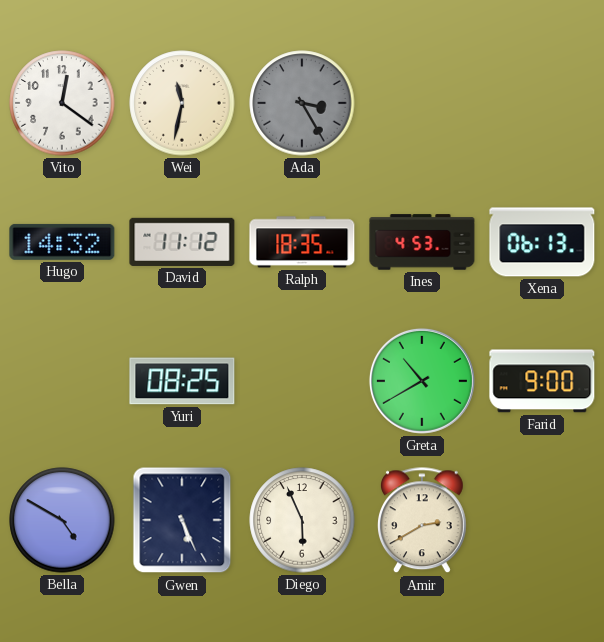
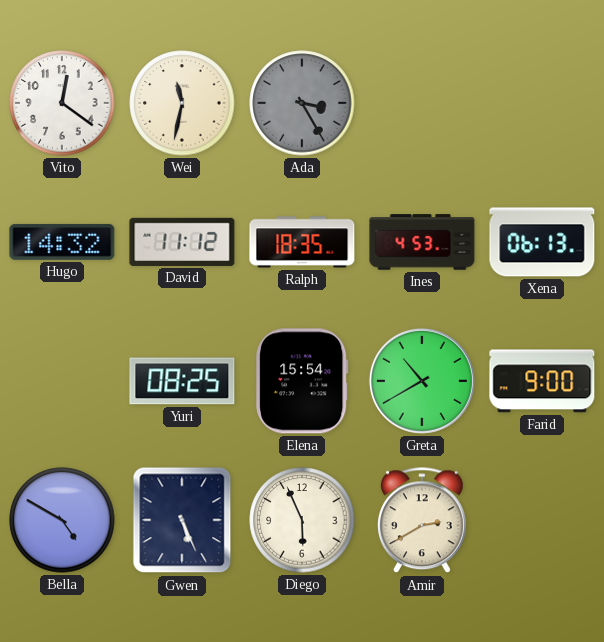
Elena: none -> 15:54 (302, 381)
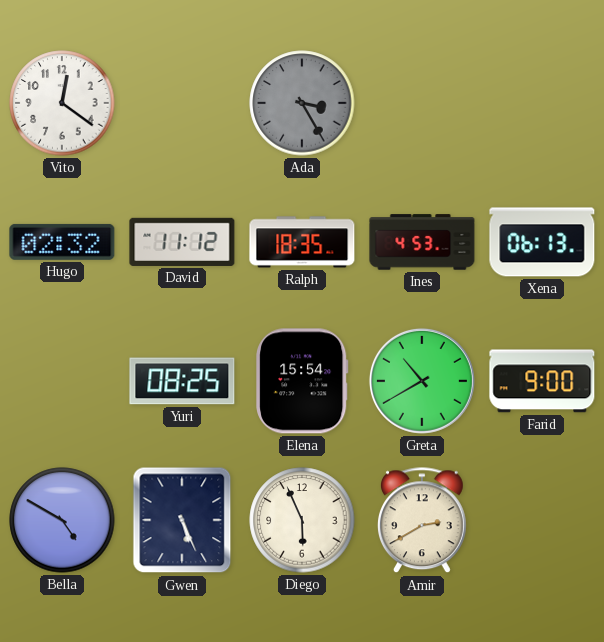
Wei: 11:32 -> none (182, 103)
Hugo: 14:32 -> 02:32 (62, 242)
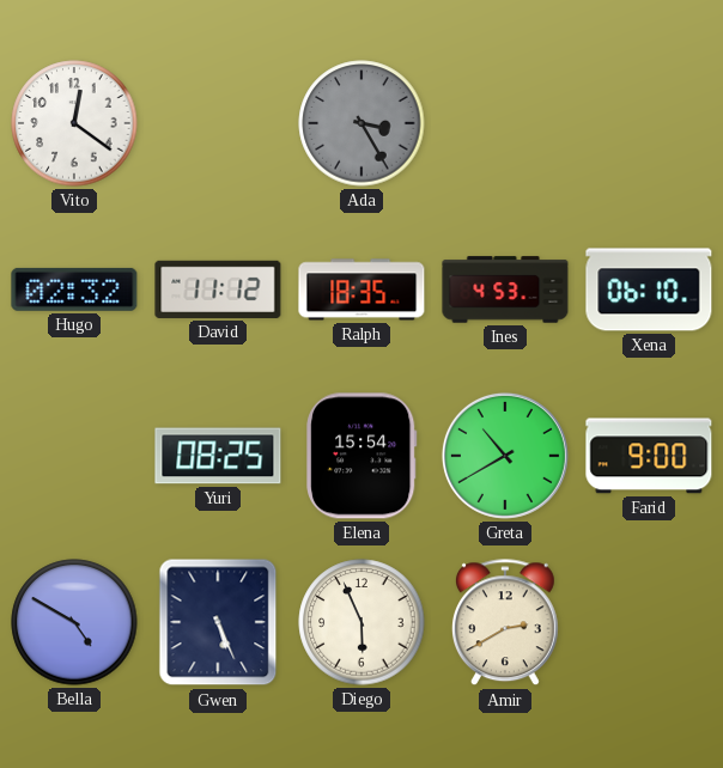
Xena: 06:13 -> 06:10 (649, 289)
